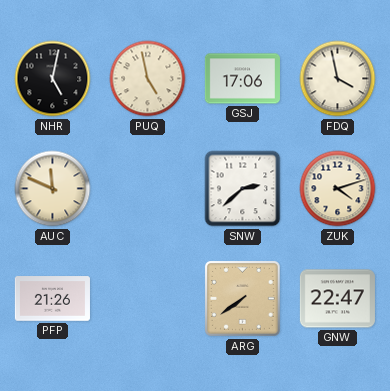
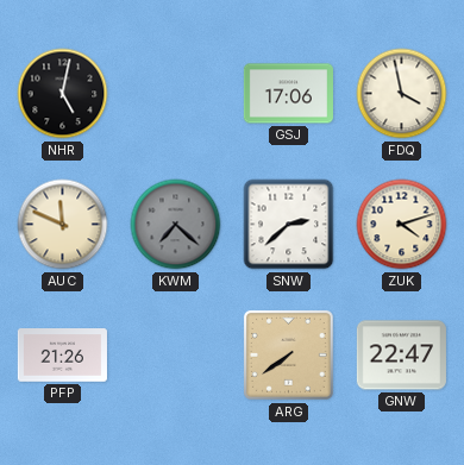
PUQ: 4:58 -> none (148, 79)
KWM: none -> 7:22 (176, 225)
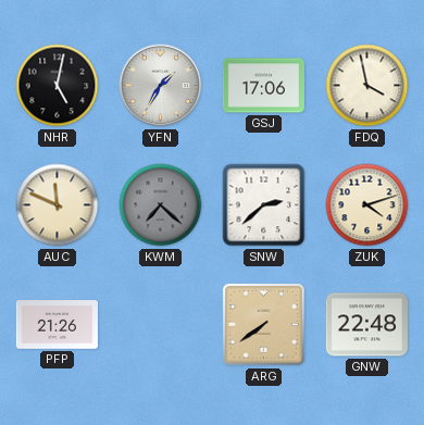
YFN: none -> 1:35 (161, 86)
GNW: 22:47 -> 22:48 (366, 325)
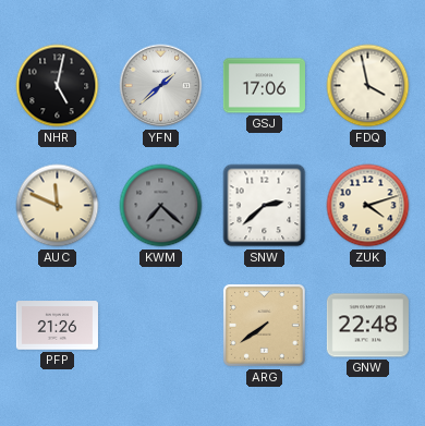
YFN: 1:35 -> 1:38 (161, 86)
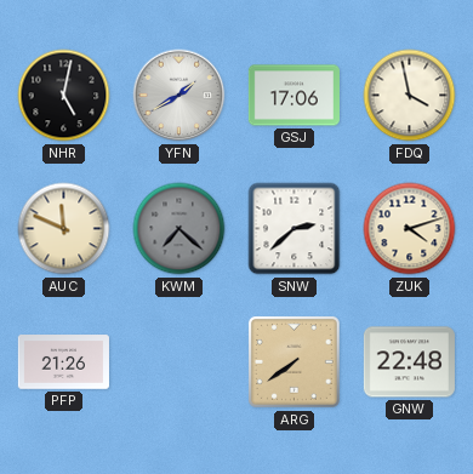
YFN: 1:38 -> 1:40 (179, 96)
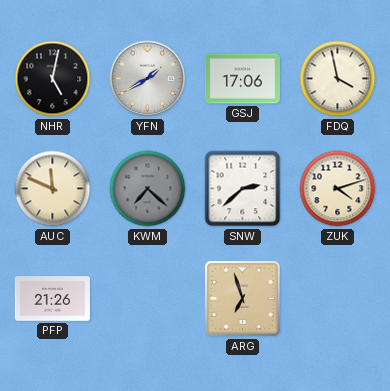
ARG: 7:39 -> 6:57 (242, 298)
GNW: 22:48 -> none (409, 362)
